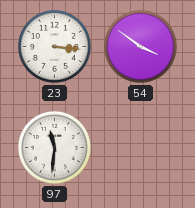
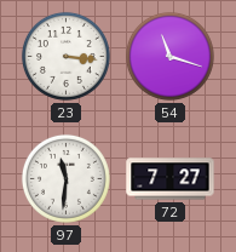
54: 3:51 -> 11:18 (169, 56)
72: none -> 7:27 (171, 179)
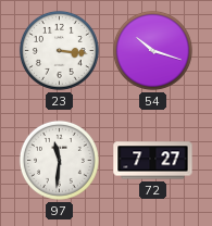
54: 11:18 -> 10:18 (152, 50)
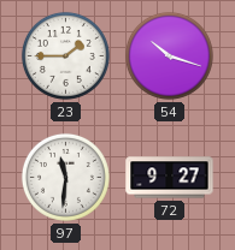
23: 3:16 -> 1:45 (65, 55)
72: 7:27 -> 9:27 (170, 178)
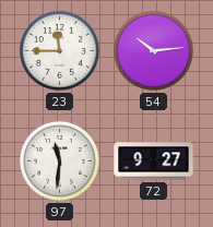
23: 1:45 -> 11:45 (59, 50)
54: 10:18 -> 10:14 (153, 50)
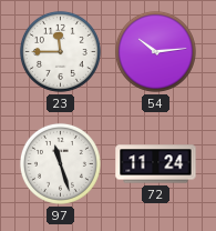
97: 11:31 -> 11:27 (60, 163)
72: 9:27 -> 11:24 (156, 164)
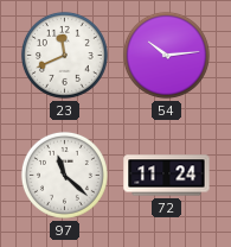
23: 11:45 -> 11:41 (64, 55)
97: 11:27 -> 11:22 (64, 175)
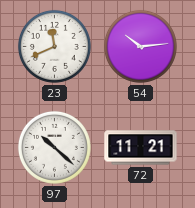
97: 11:22 -> 10:22 (54, 147)
72: 11:24 -> 11:21 (141, 148)
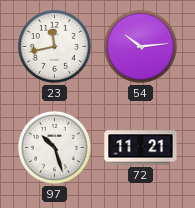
23: 11:41 -> 11:43 (54, 46)
97: 10:22 -> 10:27 (54, 147)
